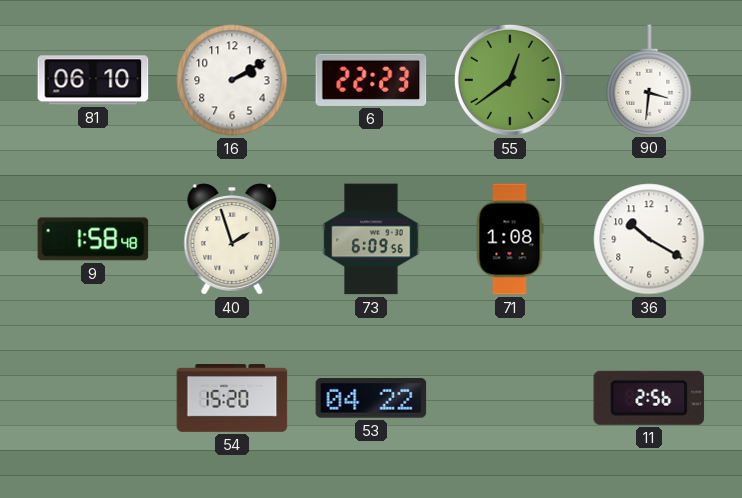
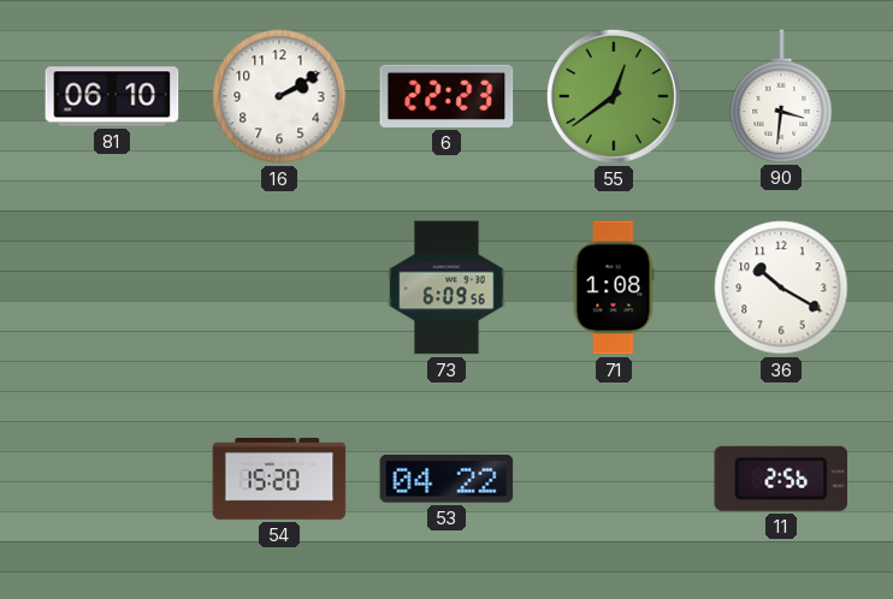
9: 1:58 -> none (93, 239)
40: 1:57 -> none (232, 239)
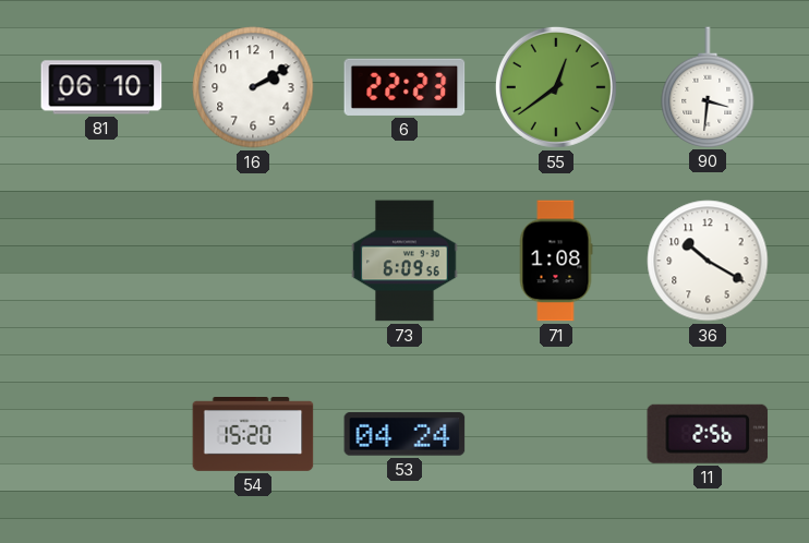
53: 04:22 -> 04:24 (404, 434)
